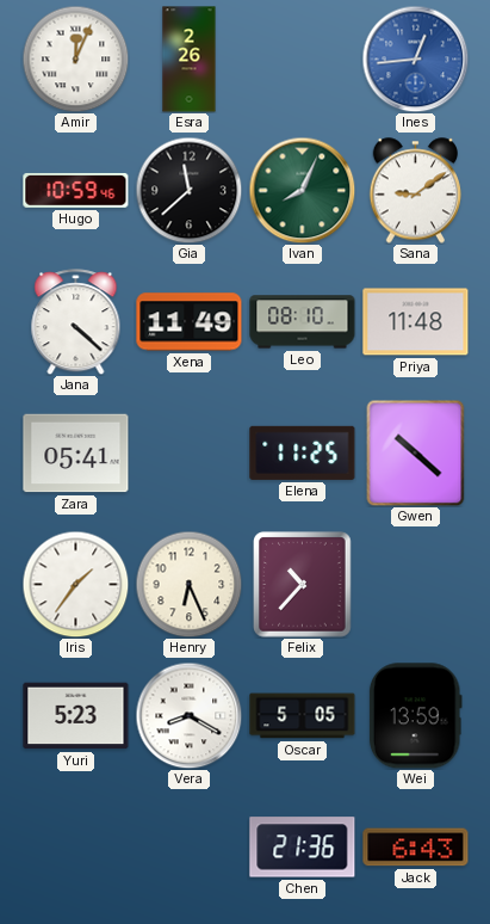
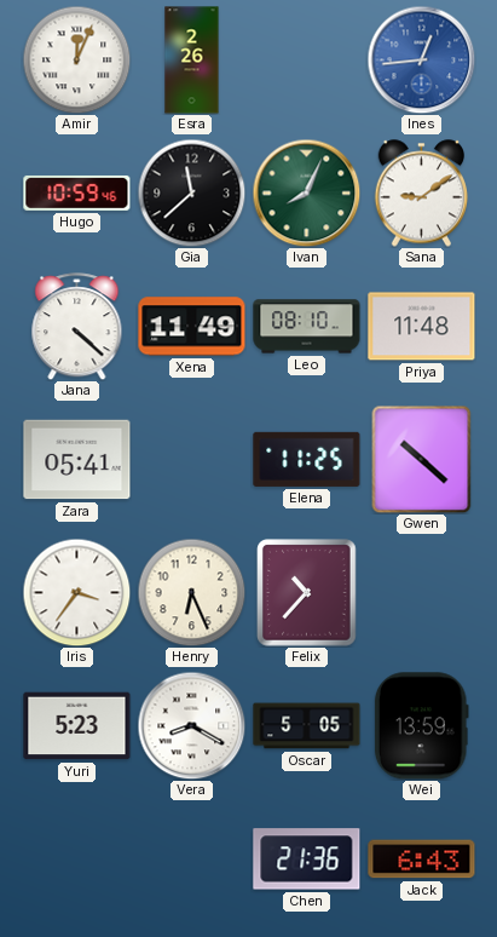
Iris: 1:36 -> 3:36 (76, 592)
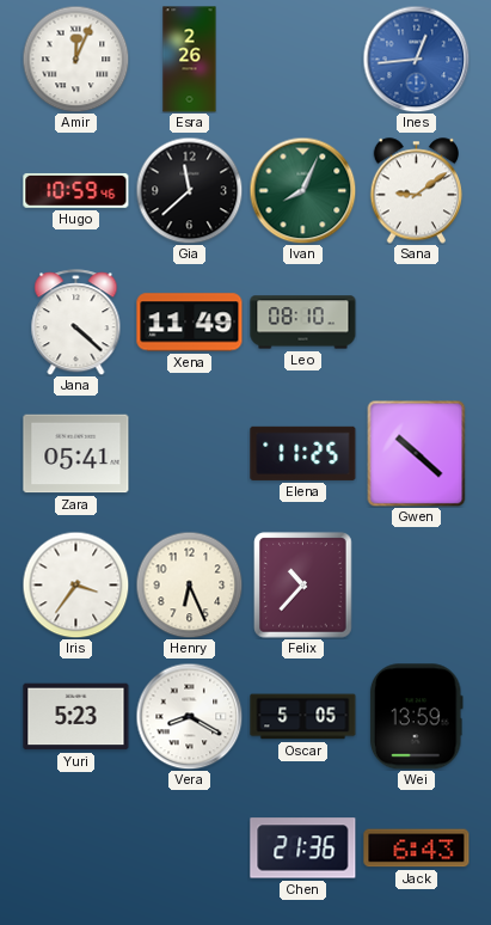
Priya: 11:48 -> none (422, 327)
